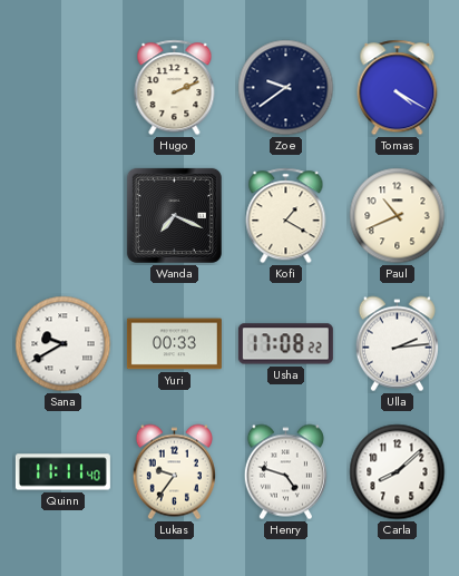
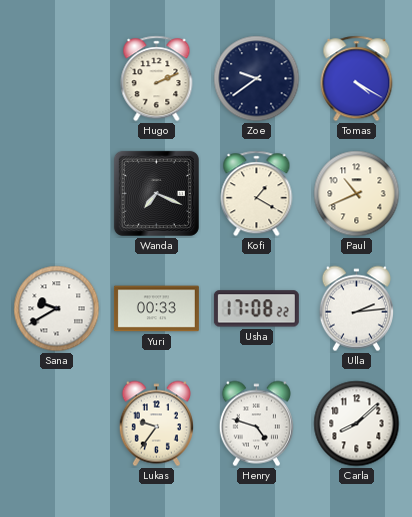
Quinn: 11:11 -> none (62, 472)
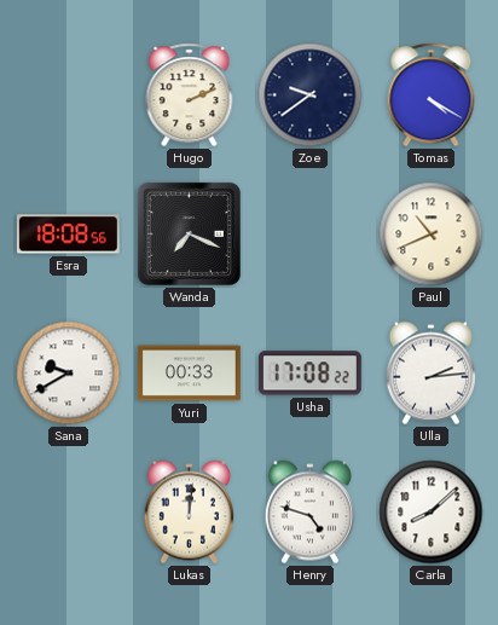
Esra: none -> 18:08 (68, 235)
Kofi: 1:20 -> none (257, 194)
Lukas: 9:36 -> 12:01 (189, 513)
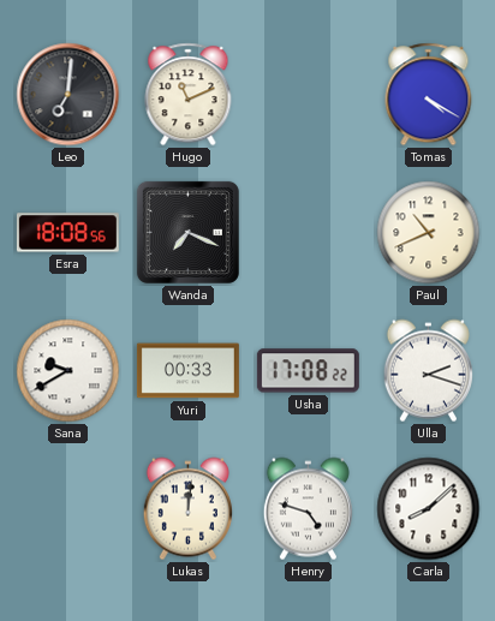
Leo: none -> 7:01 (68, 95)
Hugo: 2:11 -> 11:11 (189, 95)
Zoe: 9:39 -> none (311, 96)
Ulla: 2:14 -> 2:18 (428, 371)
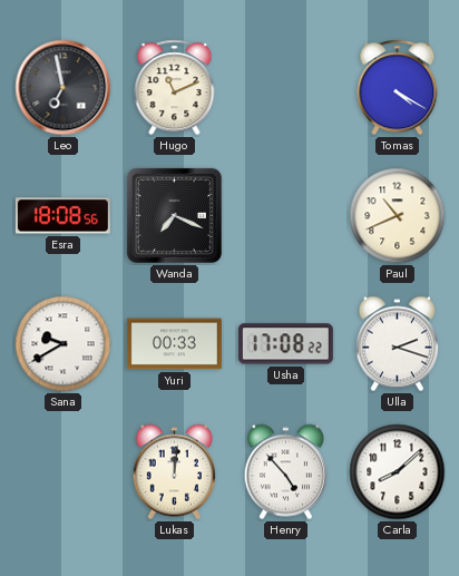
Leo: 7:01 -> 6:58 (64, 88)
Henry: 4:48 -> 4:53 (285, 472)
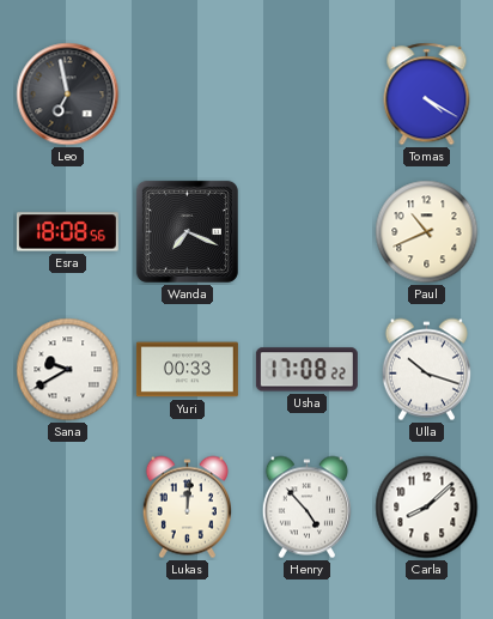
Hugo: 11:11 -> none (175, 88)
Ulla: 2:18 -> 10:18 (426, 370)
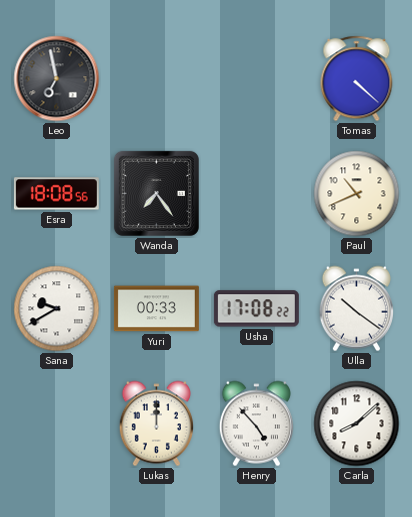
Tomas: 4:20 -> 4:22 (357, 79)
Wanda: 7:19 -> 7:24 (156, 193)
Ulla: 10:18 -> 10:21 (356, 309)
Lukas: 12:01 -> 12:00 (156, 424)
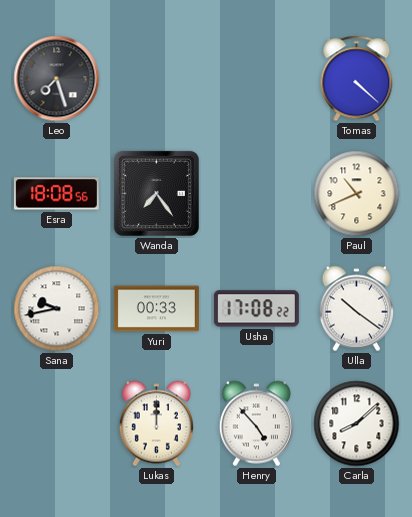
Leo: 6:58 -> 7:27 (57, 79)
Sana: 9:40 -> 9:43 (57, 309)
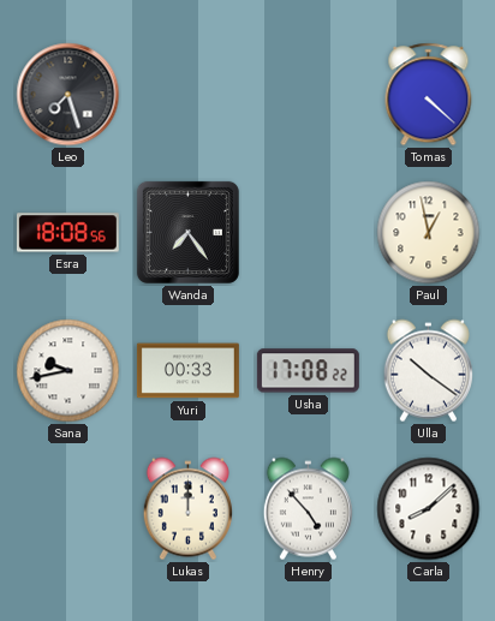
Paul: 10:41 -> 12:58 (429, 233)
